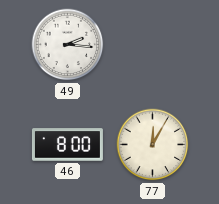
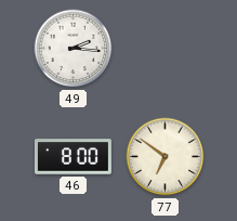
77: 12:05 -> 6:51 (166, 157)
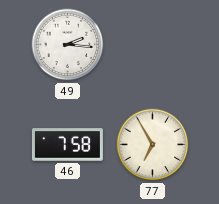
46: 8:00 -> 7:58 (67, 145)
77: 6:51 -> 6:55 (153, 145)
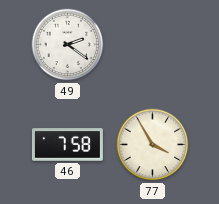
49: 2:16 -> 2:21 (68, 45)
77: 6:55 -> 3:55 (153, 145)
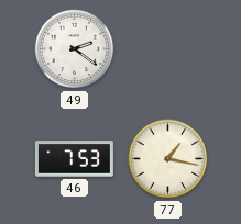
46: 7:58 -> 7:53 (74, 159)
77: 3:55 -> 1:17 (168, 159)
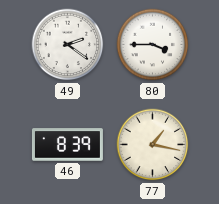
80: none -> 3:45 (153, 45)
46: 7:53 -> 8:39 (67, 145)
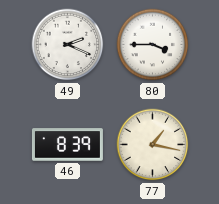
49: 2:21 -> 2:19 (68, 45)
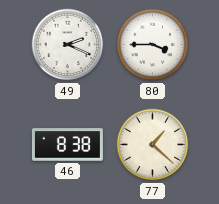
46: 8:39 -> 8:38 (67, 145)
77: 1:17 -> 1:22 (153, 145)
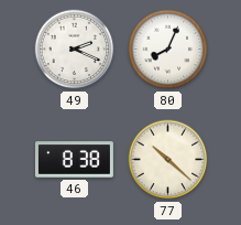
80: 3:45 -> 8:04 (168, 50)
77: 1:22 -> 10:22 (168, 160)
